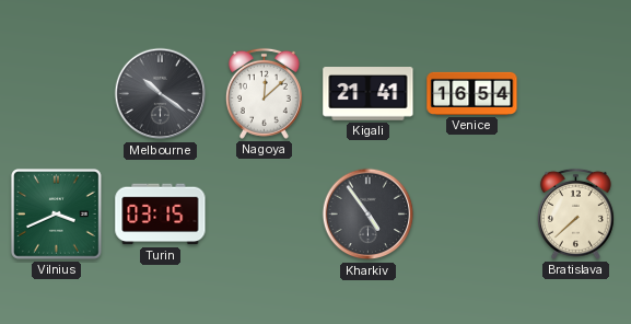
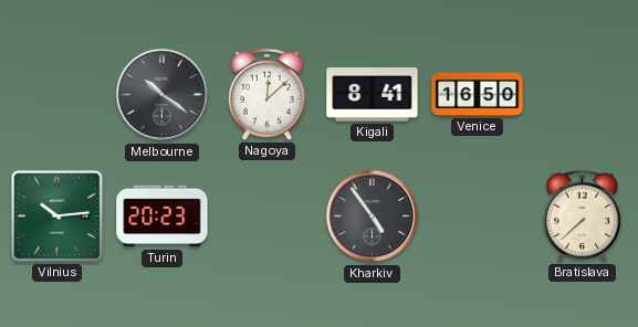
Kigali: 21:41 -> 8:41 (373, 95)
Venice: 16:54 -> 16:50 (478, 94)
Vilnius: 3:41 -> 10:14 (57, 217)
Turin: 03:15 -> 20:23 (163, 217)
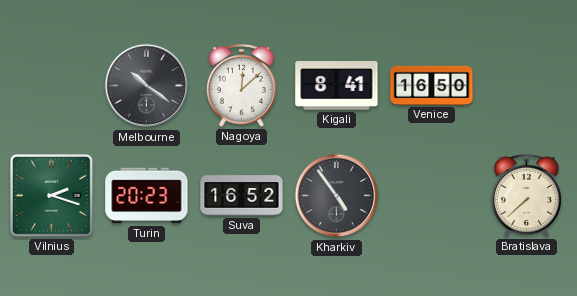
Vilnius: 10:14 -> 2:18 (52, 196)
Suva: none -> 16:52 (242, 196)
